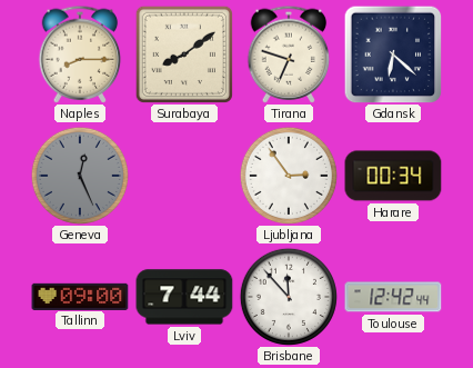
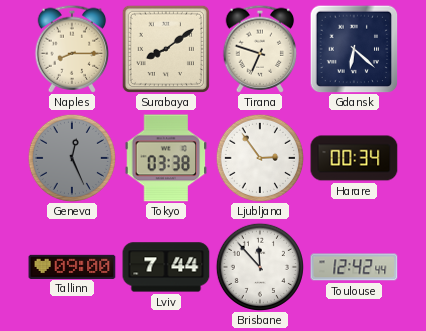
Tokyo: none -> 03:38 (166, 158)
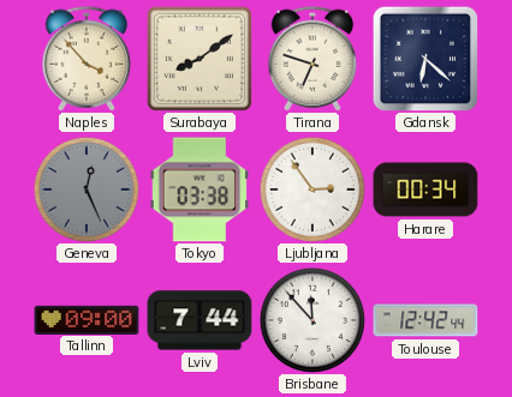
Naples: 8:15 -> 3:53 (87, 59)
